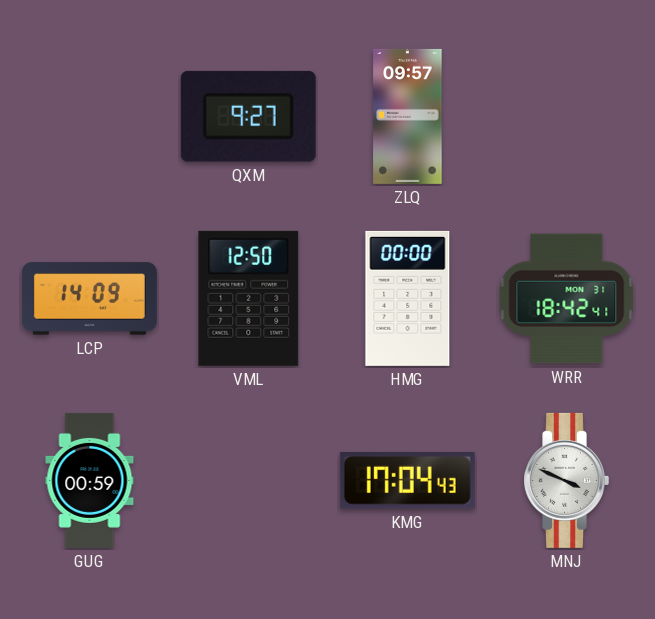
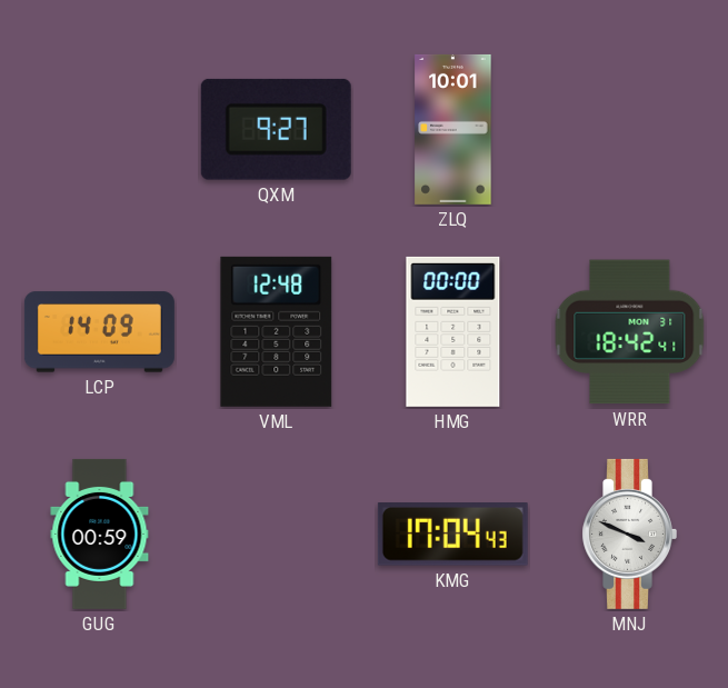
ZLQ: 09:57 -> 10:01 (453, 129)
VML: 12:50 -> 12:48 (277, 331)
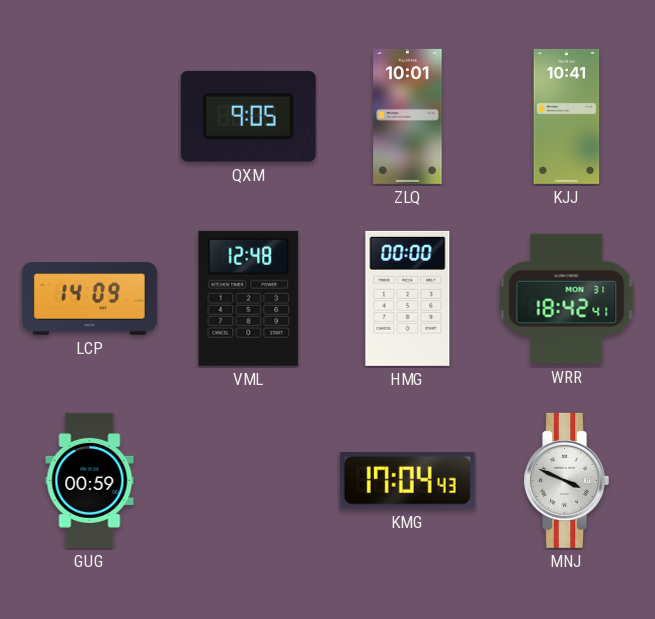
QXM: 9:27 -> 9:05 (248, 116)
KJJ: none -> 10:41 (567, 116)
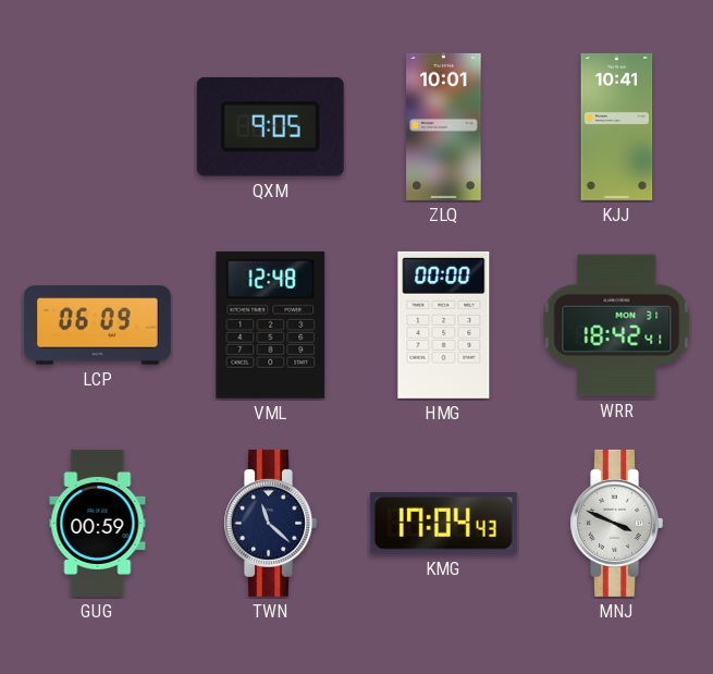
LCP: 14:09 -> 06:09 (97, 326)
TWN: none -> 11:22 (270, 523)
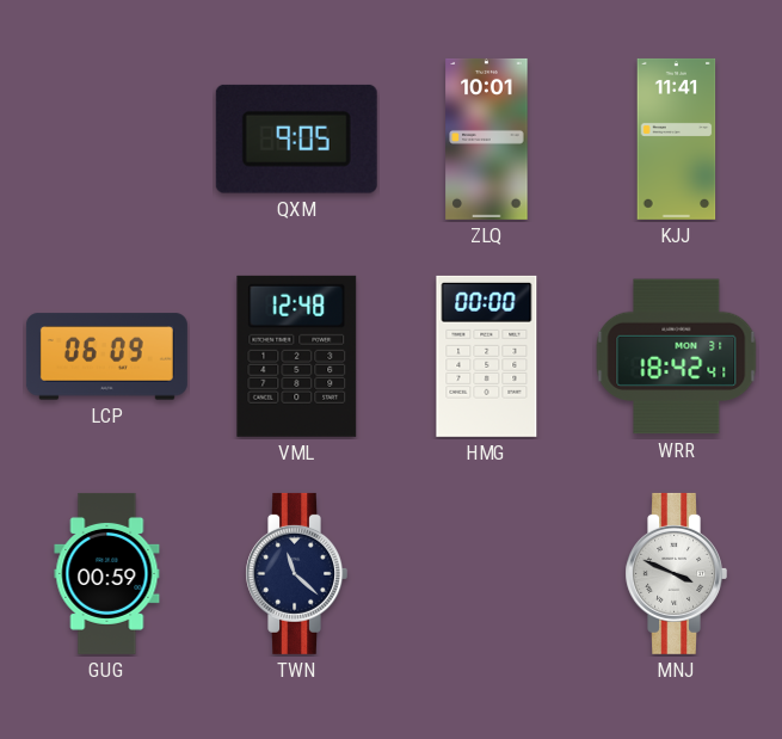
KJJ: 10:41 -> 11:41 (677, 138)
KMG: 17:04 -> none (443, 524)
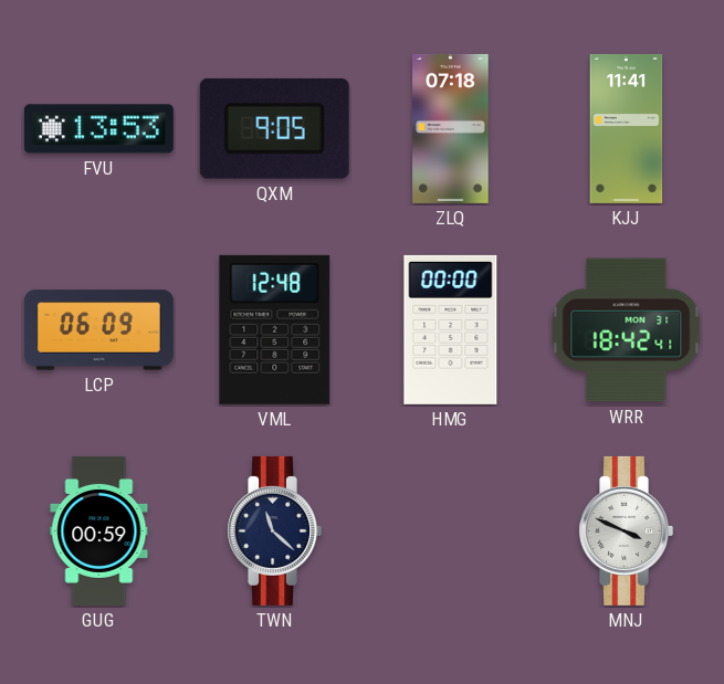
FVU: none -> 13:53 (98, 129)
ZLQ: 10:01 -> 07:18 (451, 128)
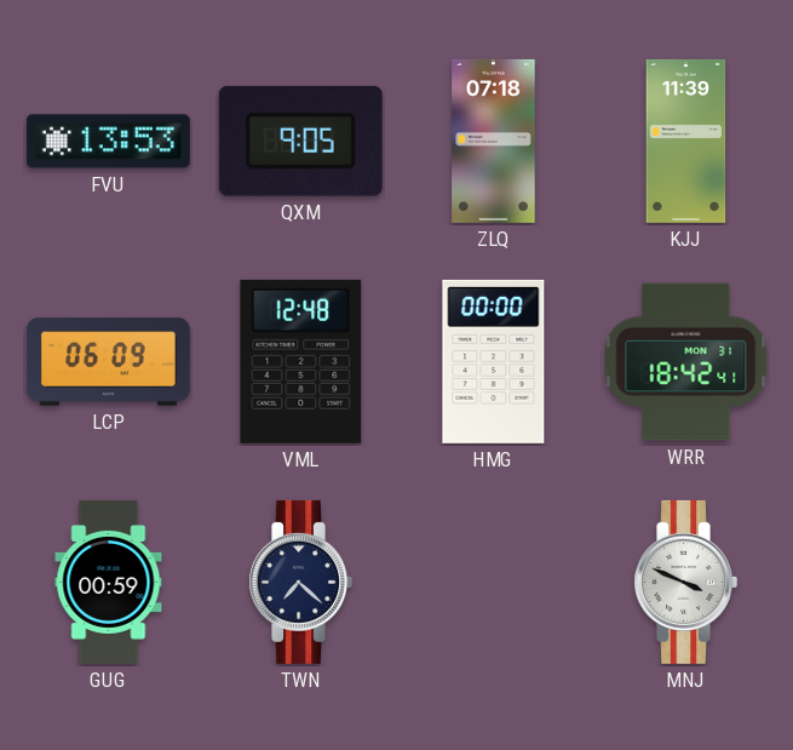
KJJ: 11:41 -> 11:39 (686, 141)
TWN: 11:22 -> 7:22 (300, 582)
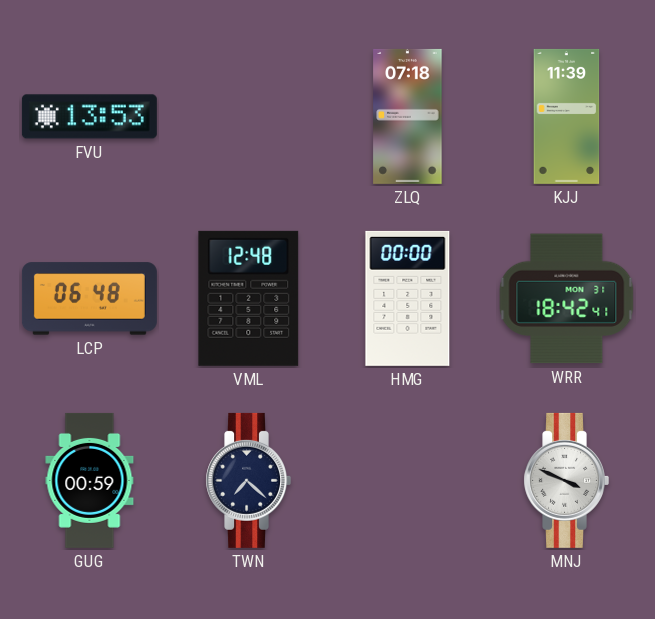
QXM: 9:05 -> none (300, 141)
LCP: 06:09 -> 06:48 (89, 299)
